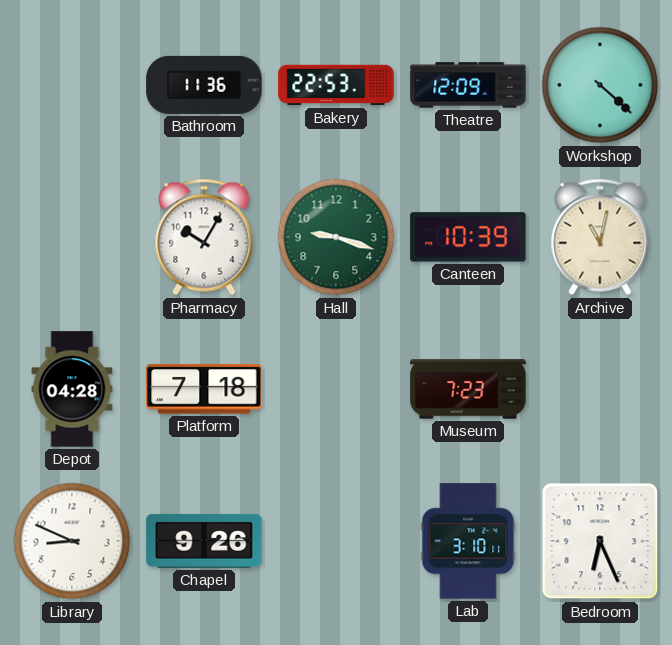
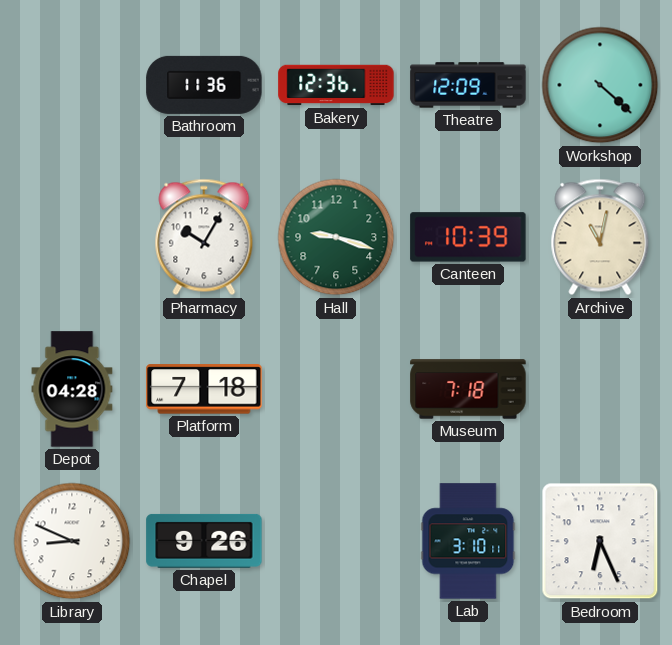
Bakery: 22:53 -> 12:36 (336, 85)
Museum: 7:23 -> 7:18 (468, 389)
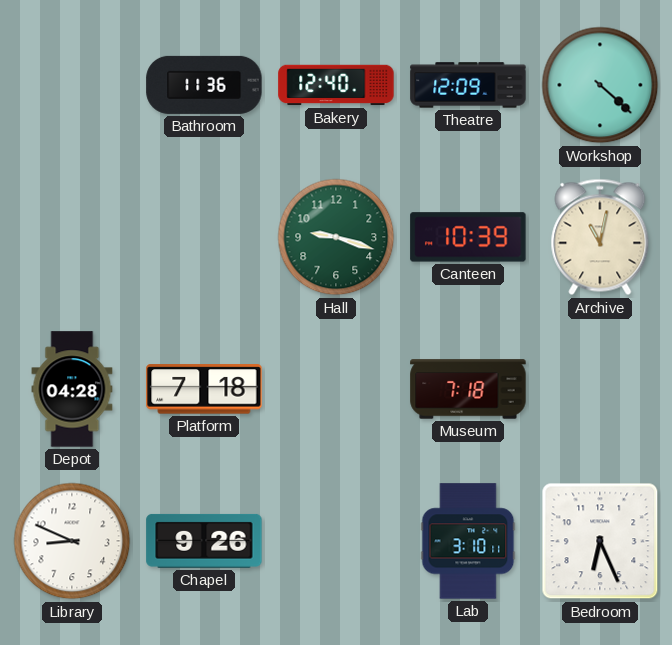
Bakery: 12:36 -> 12:40 (336, 85)
Pharmacy: 10:05 -> none (204, 237)
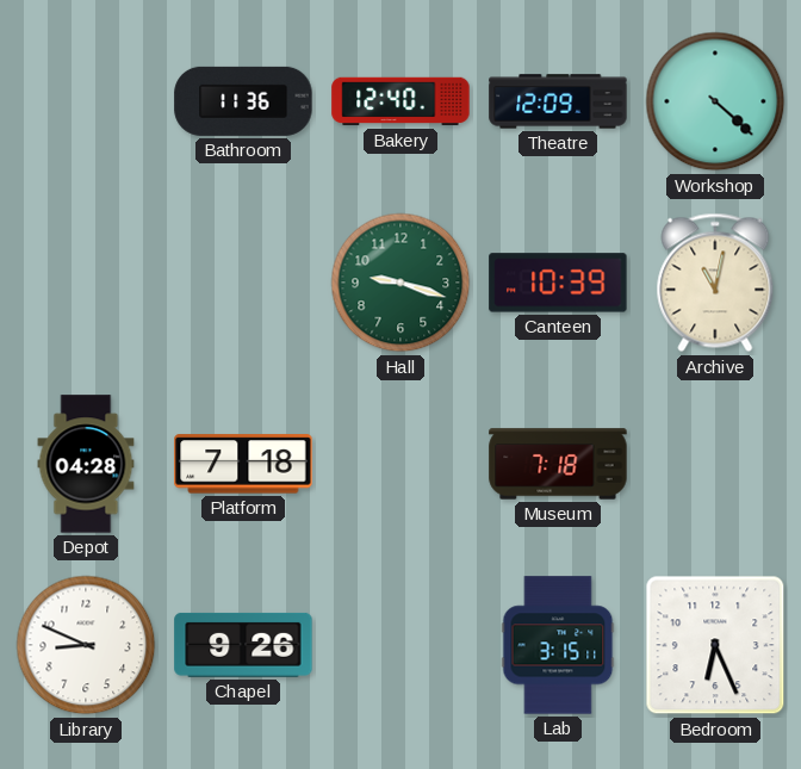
Lab: 3:10 -> 3:15 (558, 645)
